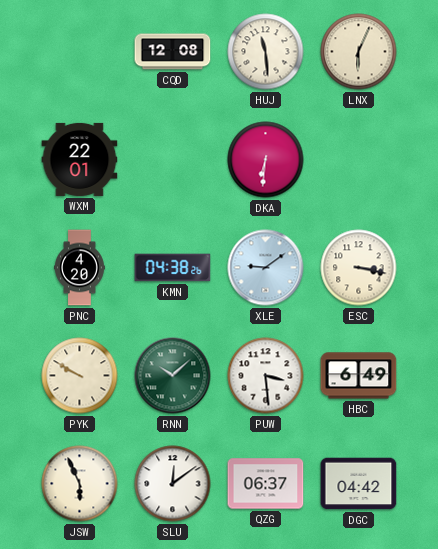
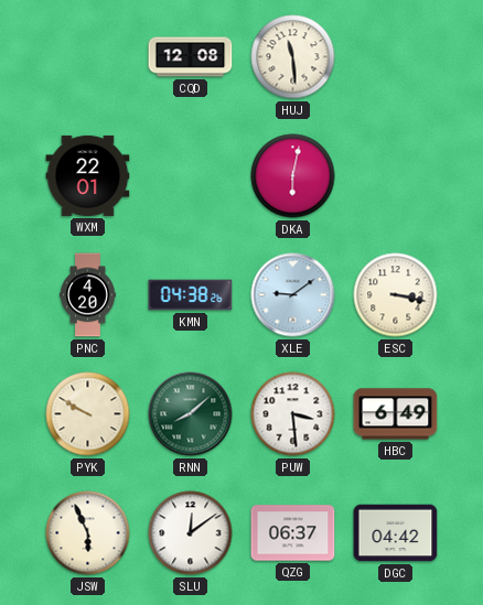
LNX: 6:04 -> none (359, 52)
DKA: 6:31 -> 6:02 (293, 176)
RNN: 10:08 -> 8:08 (191, 414)
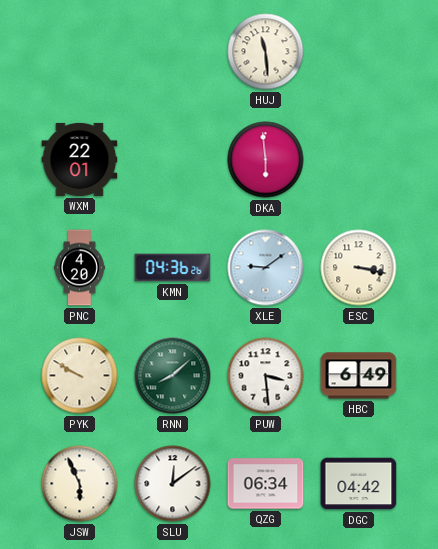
CQD: 12:08 -> none (191, 57)
DKA: 6:02 -> 5:59 (266, 160)
KMN: 04:38 -> 04:36 (173, 268)
QZG: 06:37 -> 06:34 (266, 484)
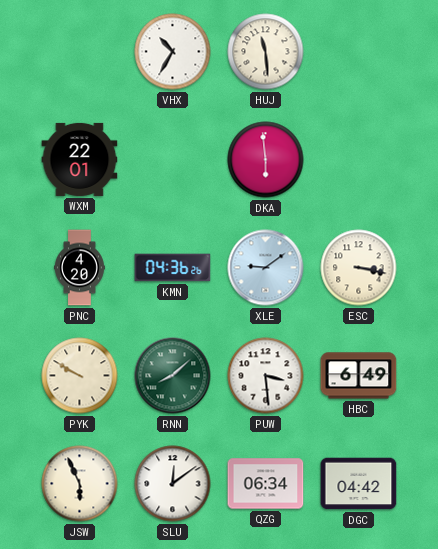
VHX: none -> 10:35 (173, 52)
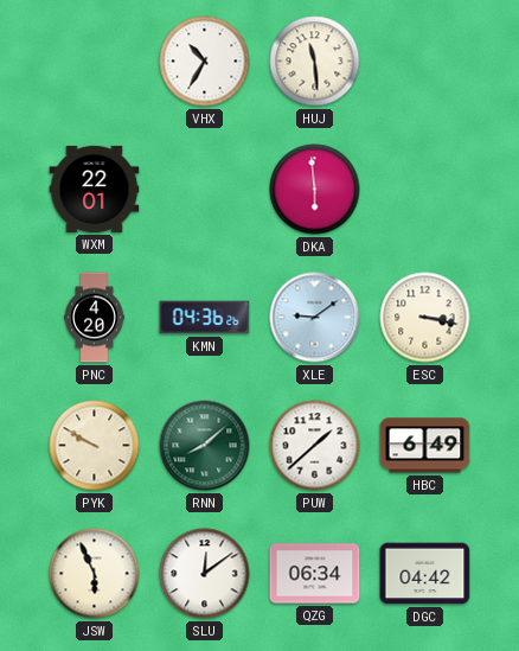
PUW: 3:29 -> 1:38 (315, 446)
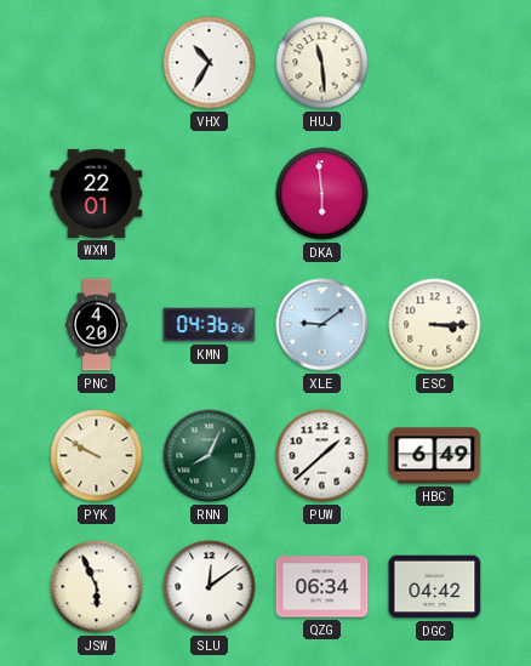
ESC: 3:17 -> 3:15 (435, 325)
RNN: 8:08 -> 8:04 (210, 456)
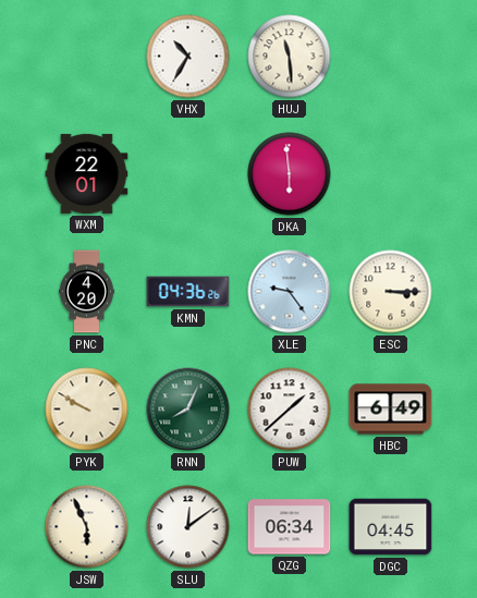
XLE: 9:09 -> 9:24 (290, 292)
DGC: 04:42 -> 04:45 (391, 527)
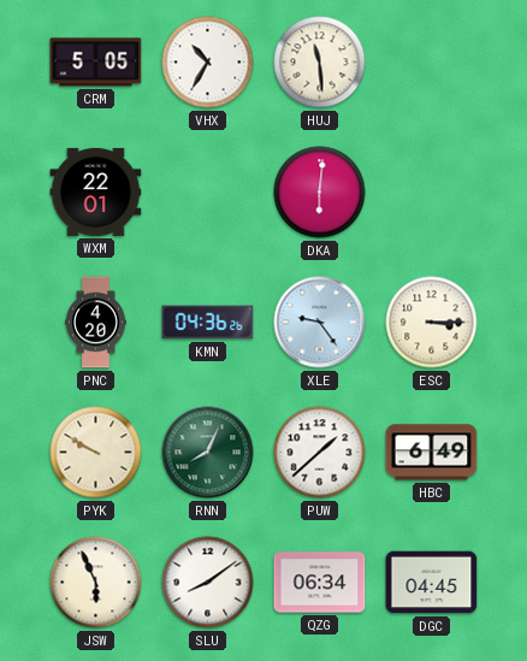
CRM: none -> 5:05 (96, 63)
DKA: 5:59 -> 6:01 (320, 193)
SLU: 12:09 -> 8:09 (208, 583)
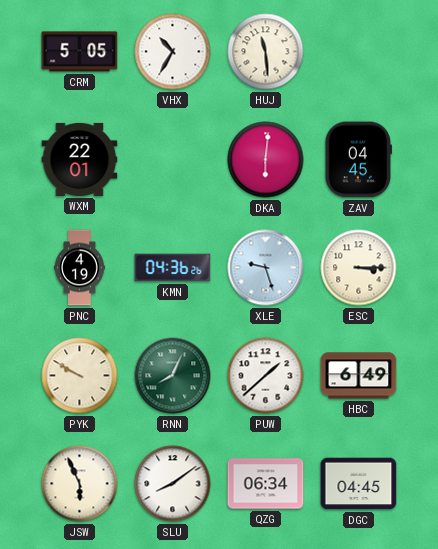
ZAV: none -> 04:45 (358, 160)
PNC: 4:20 -> 4:19 (80, 268)
XLE: 9:24 -> 9:27 (266, 268)
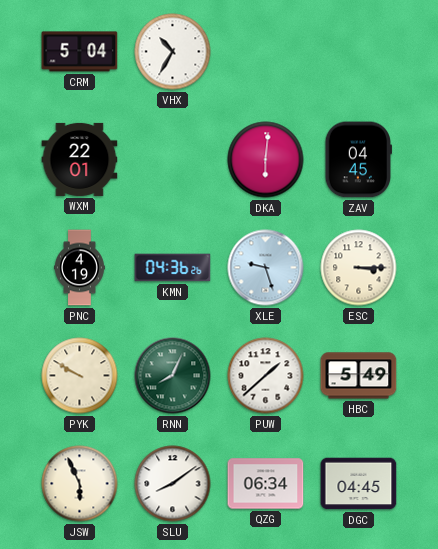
CRM: 5:05 -> 5:04 (80, 52)
HUJ: 11:29 -> none (266, 52)
HBC: 6:49 -> 5:49 (359, 376)
